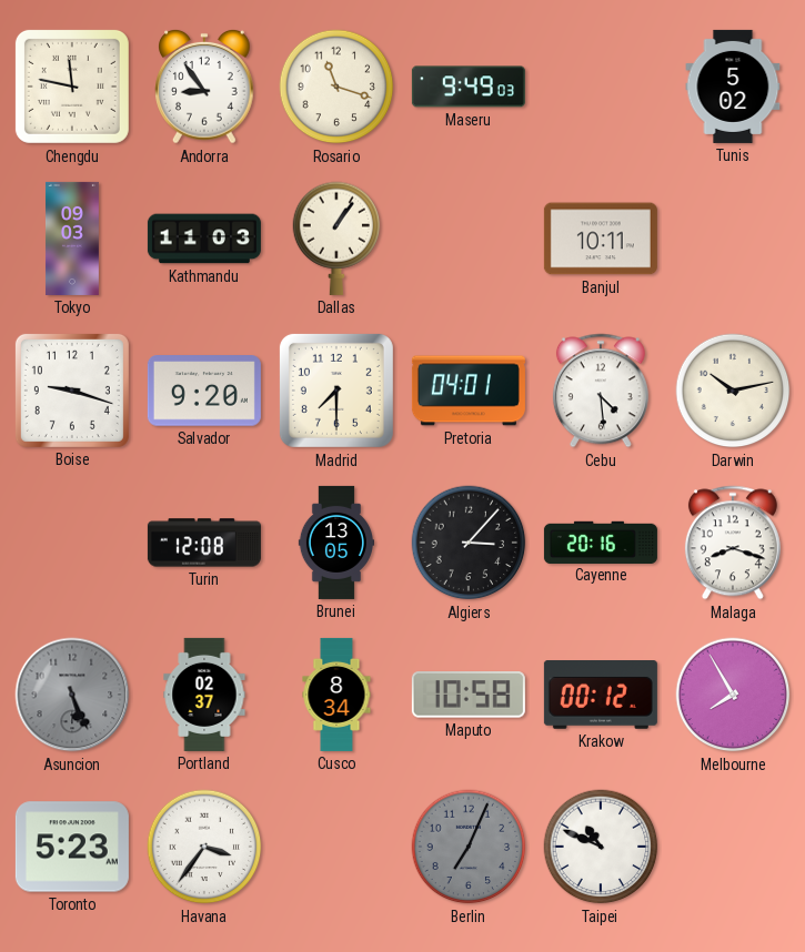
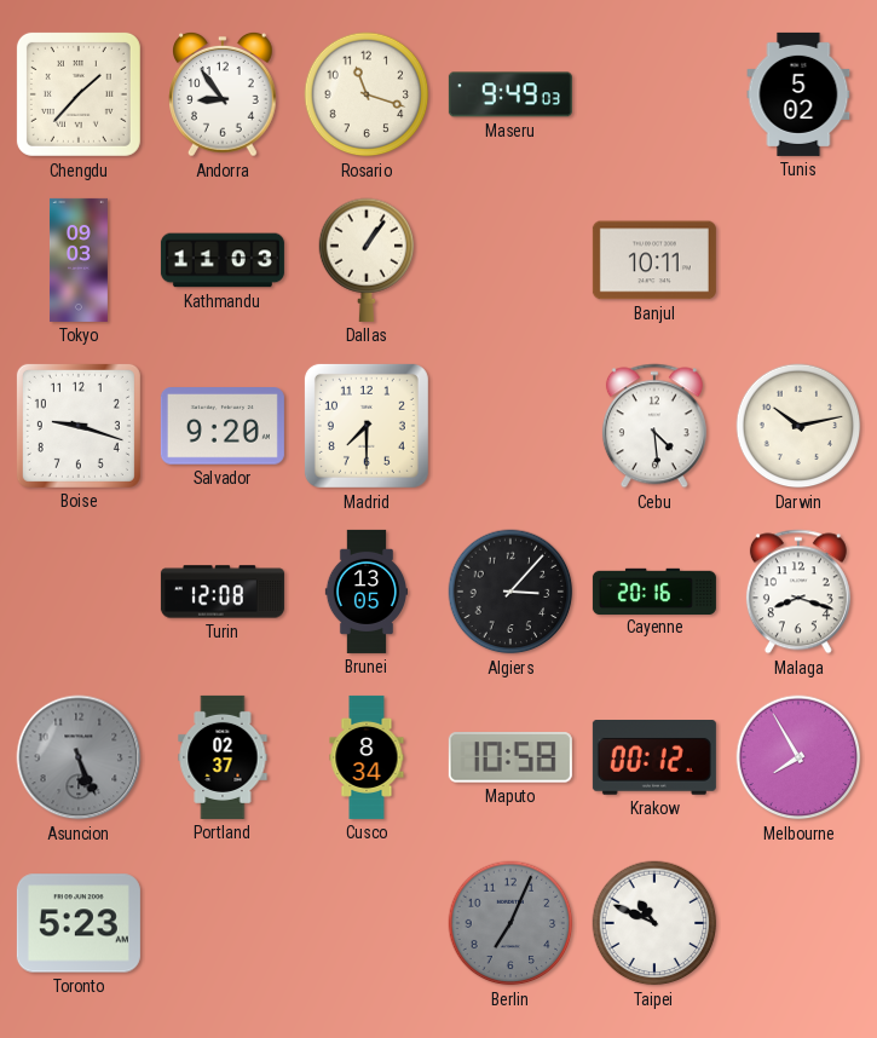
Chengdu: 11:47 -> 1:37 (79, 94)
Pretoria: 04:01 -> none (469, 391)
Havana: 3:36 -> none (204, 847)
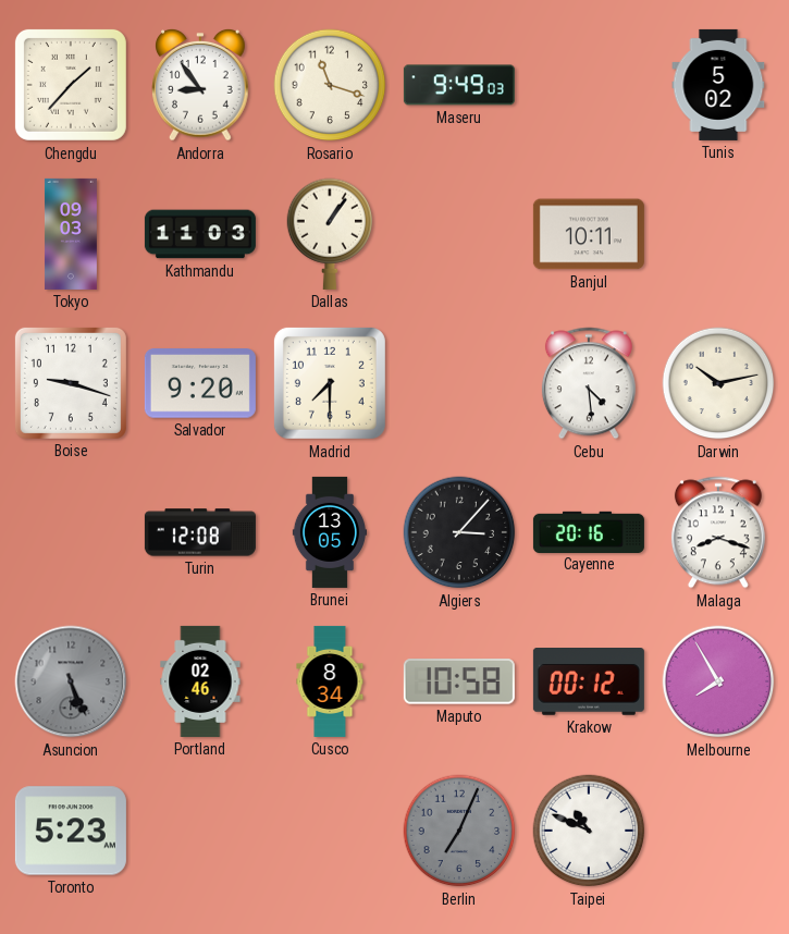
Portland: 02:37 -> 02:46 (200, 681)
